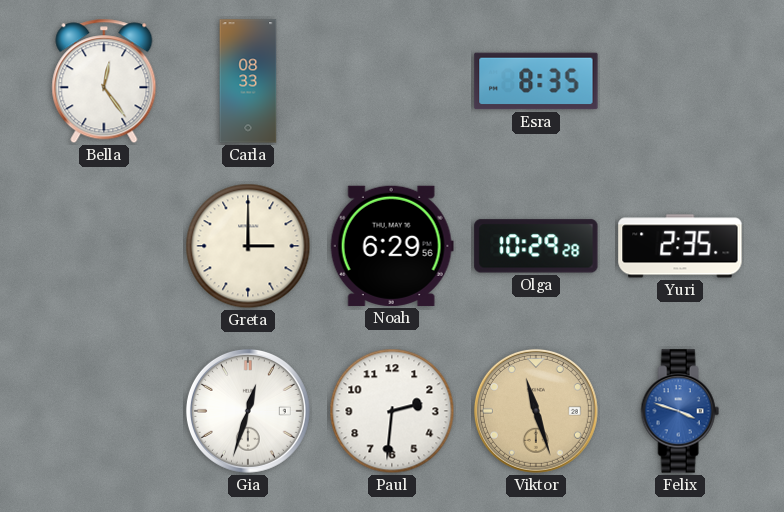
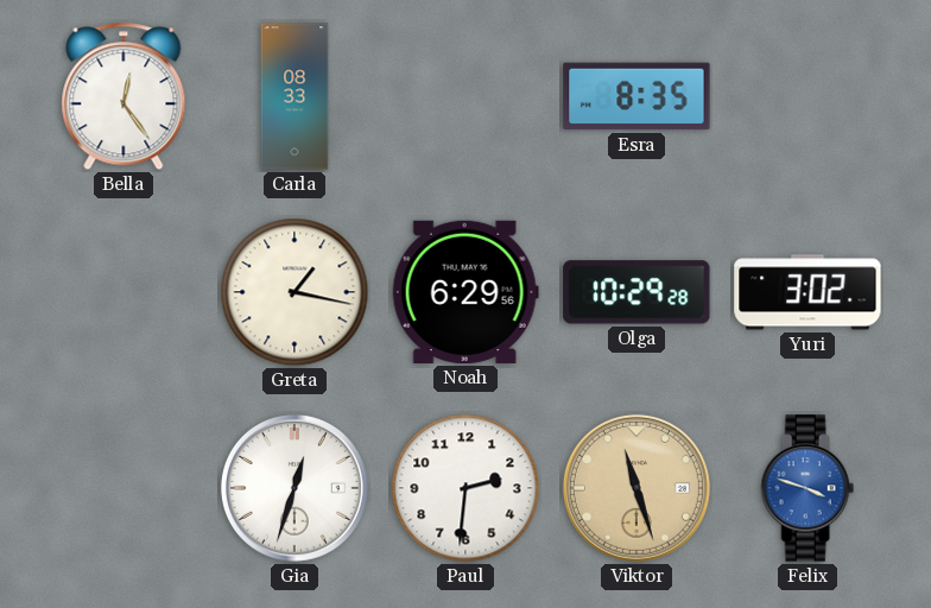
Greta: 3:00 -> 1:17 (294, 292)
Yuri: 2:35 -> 3:02 (807, 292)
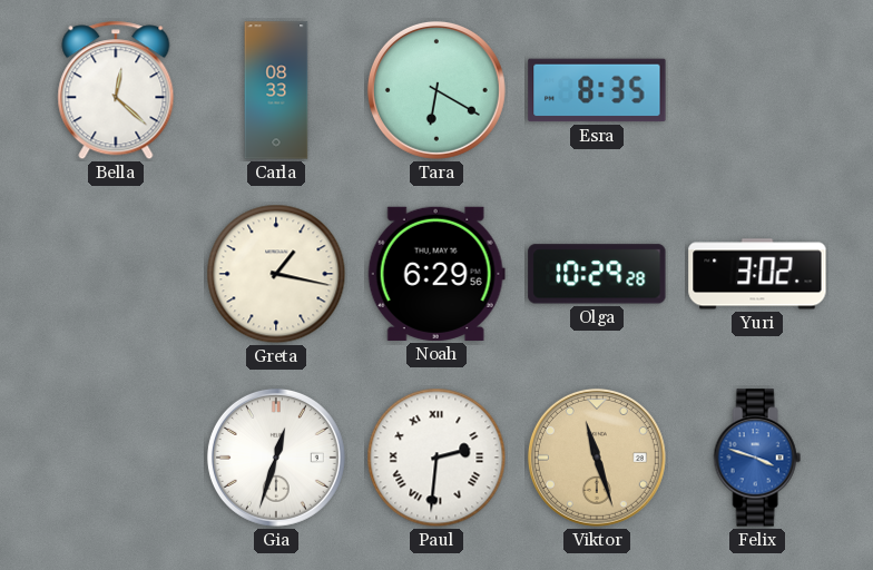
Bella: 12:24 -> 12:22 (116, 90)
Tara: none -> 6:20 (436, 90)
Paul numerals: Arabic -> Roman (436, 458)
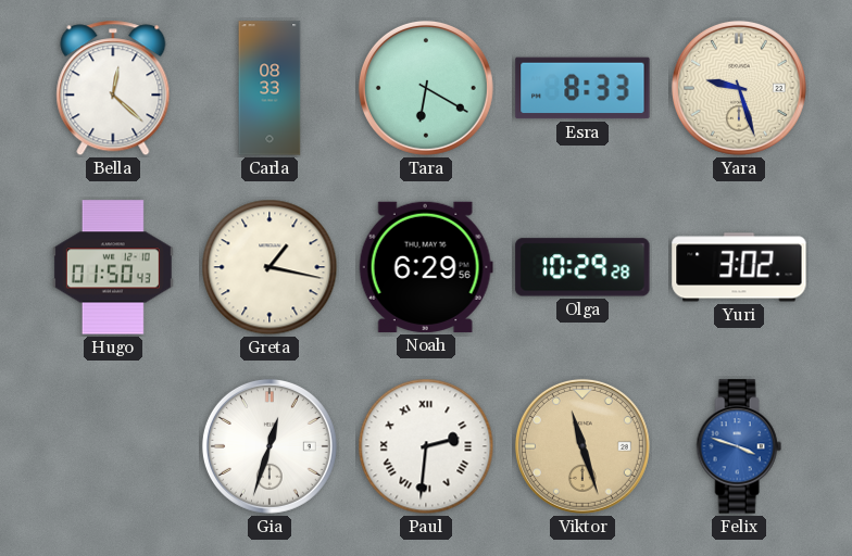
Esra: 8:35 -> 8:33 (582, 88)
Yara: none -> 9:27 (739, 88)
Hugo: none -> 01:50 (113, 267)
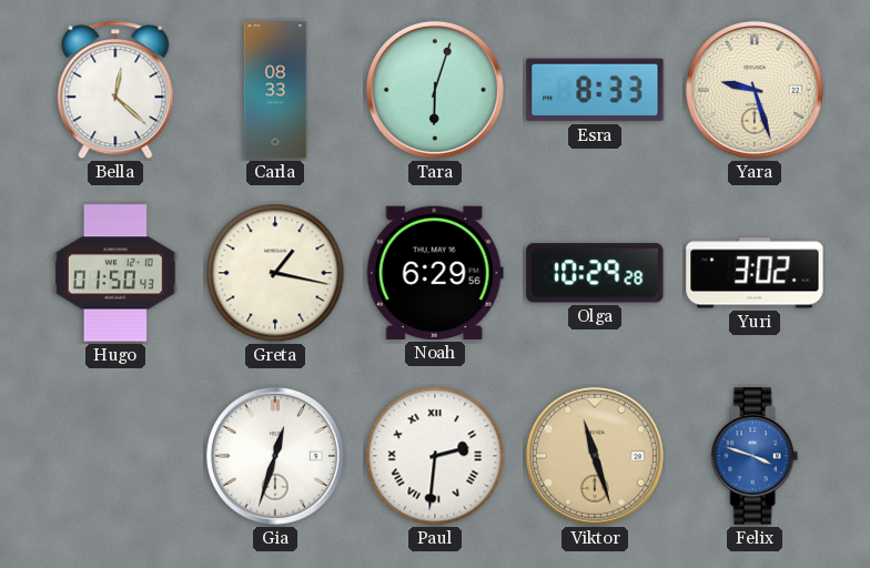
Tara: 6:20 -> 6:03 (435, 90)
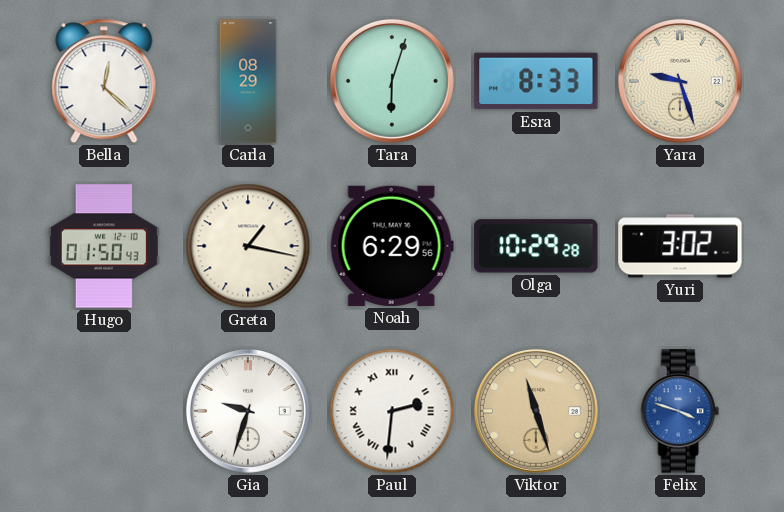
Carla: 08:33 -> 08:29 (248, 81)
Gia: 12:33 -> 9:33 (248, 411)
